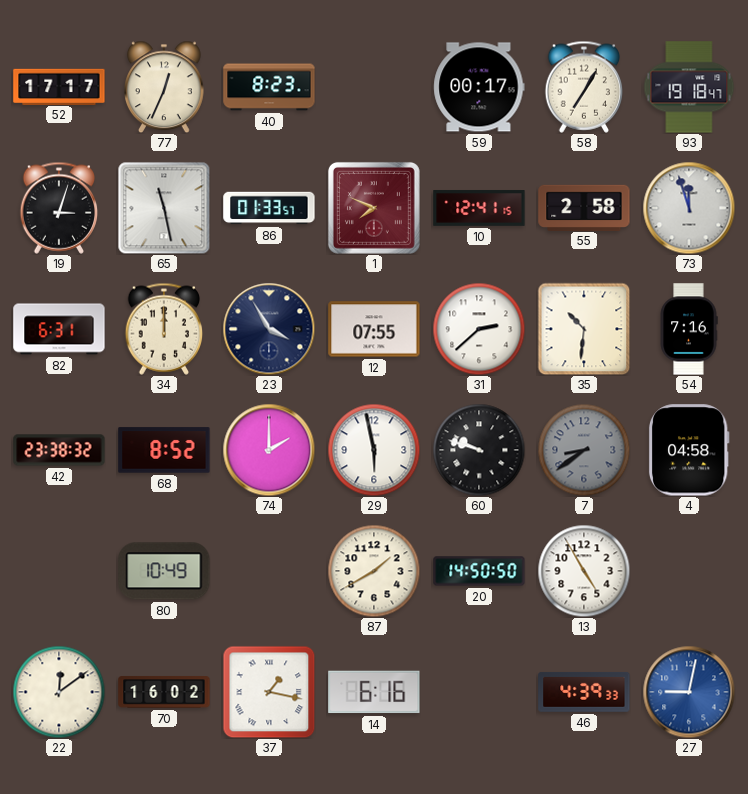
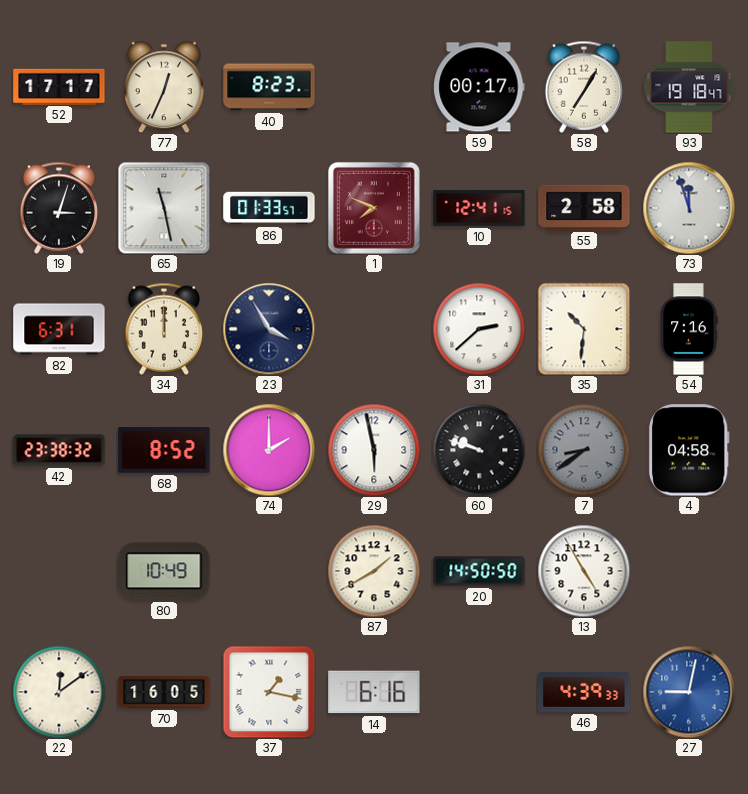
12: 07:55 -> none (374, 329)
70: 16:02 -> 16:05 (164, 692)
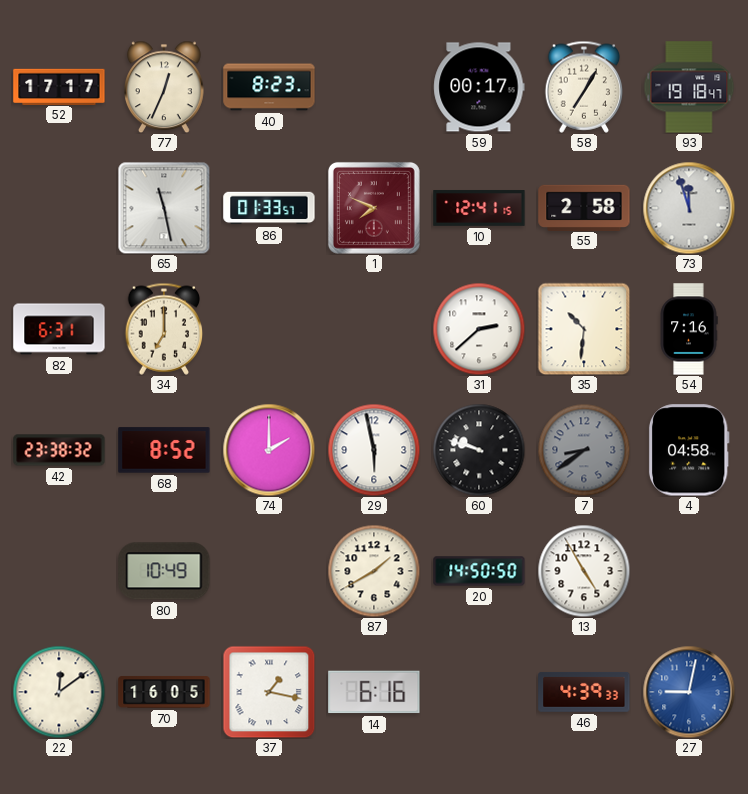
19: 3:03 -> none (59, 208)
34: 12:00 -> 7:00 (164, 329)
23: 3:55 -> none (269, 329)
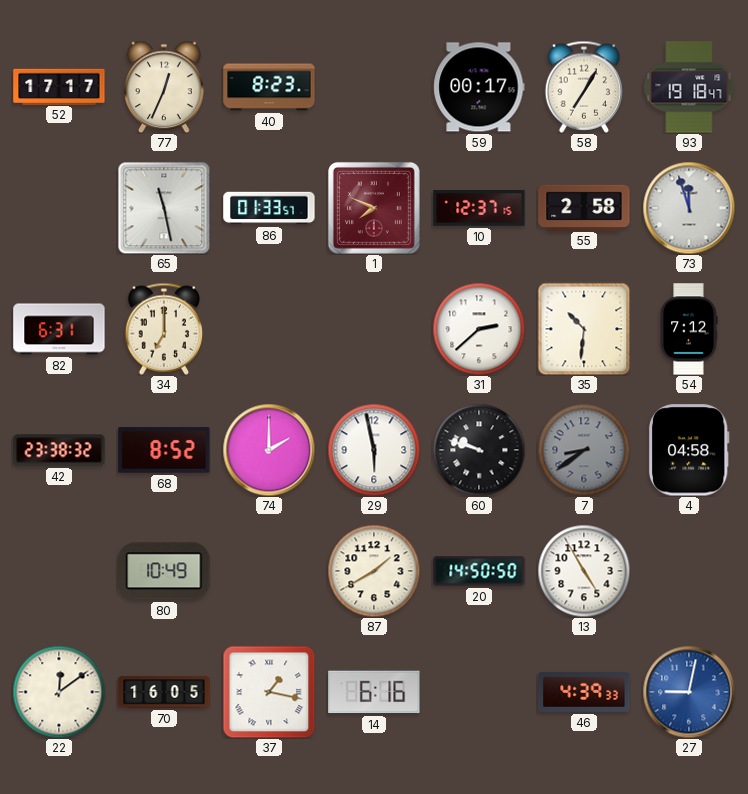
10: 12:41 -> 12:37 (479, 208)
54: 7:16 -> 7:12 (689, 329)
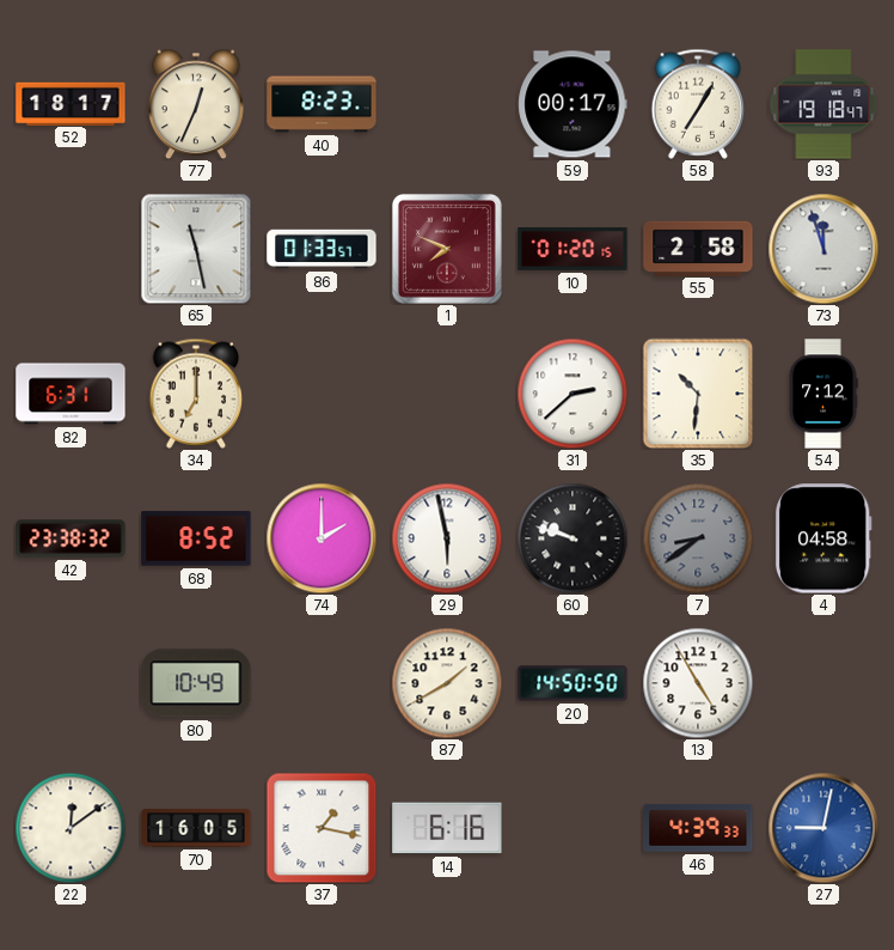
52: 17:17 -> 18:17 (71, 103)
10: 12:37 -> 01:20 (572, 249)
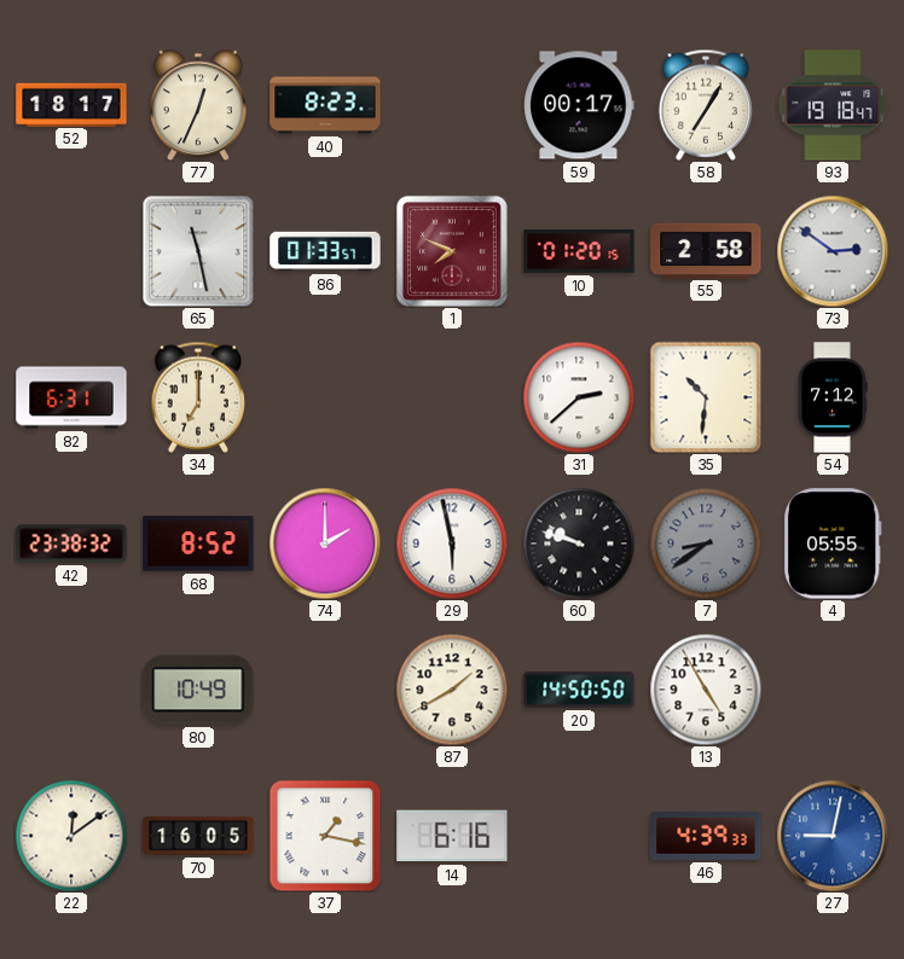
73: 11:57 -> 2:51 (833, 251)
4: 04:58 -> 05:55 (833, 544)
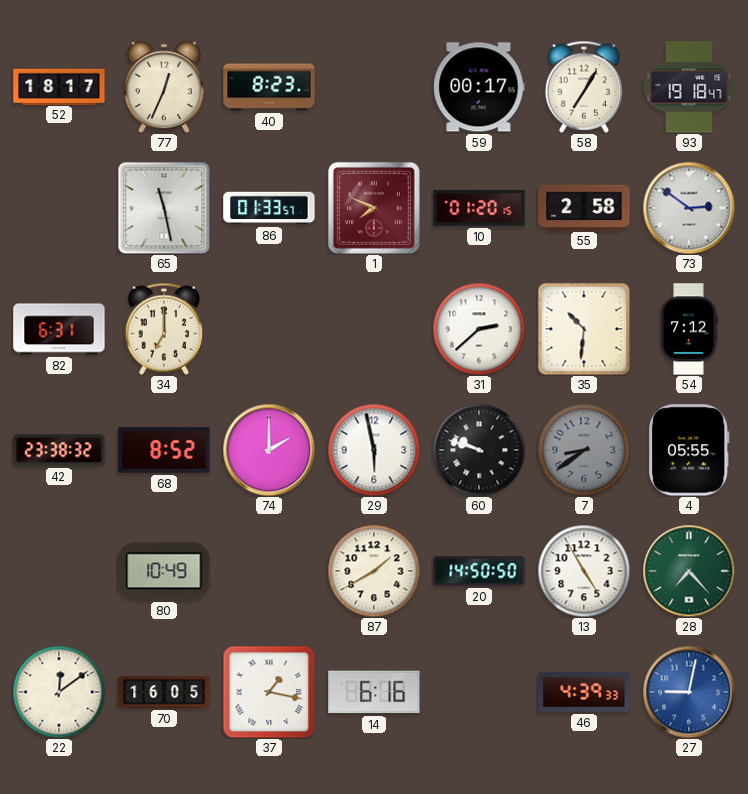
28: none -> 7:23 (689, 571)
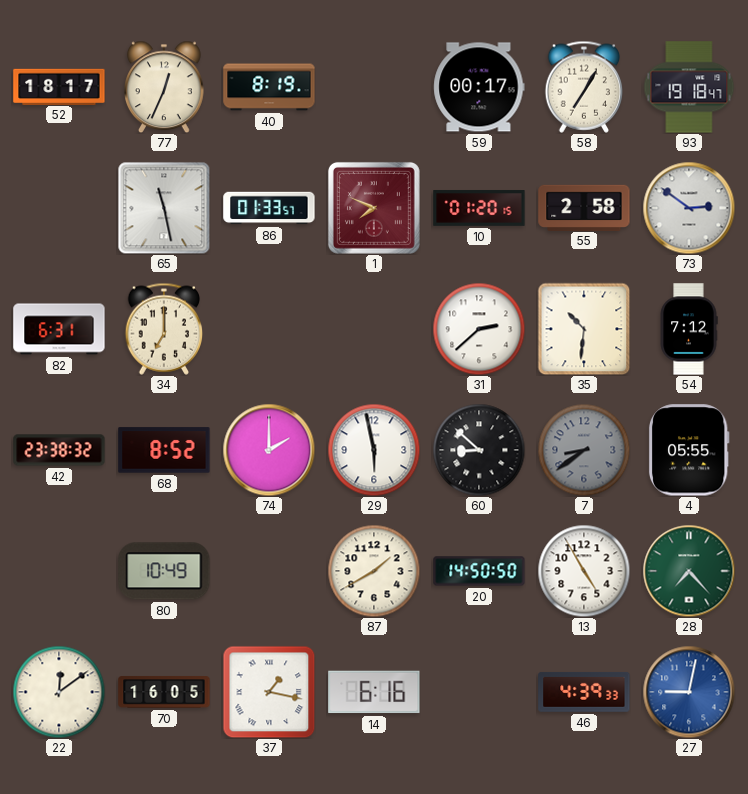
40: 8:23 -> 8:19 (269, 87)
60: 9:48 -> 8:52 (479, 450)
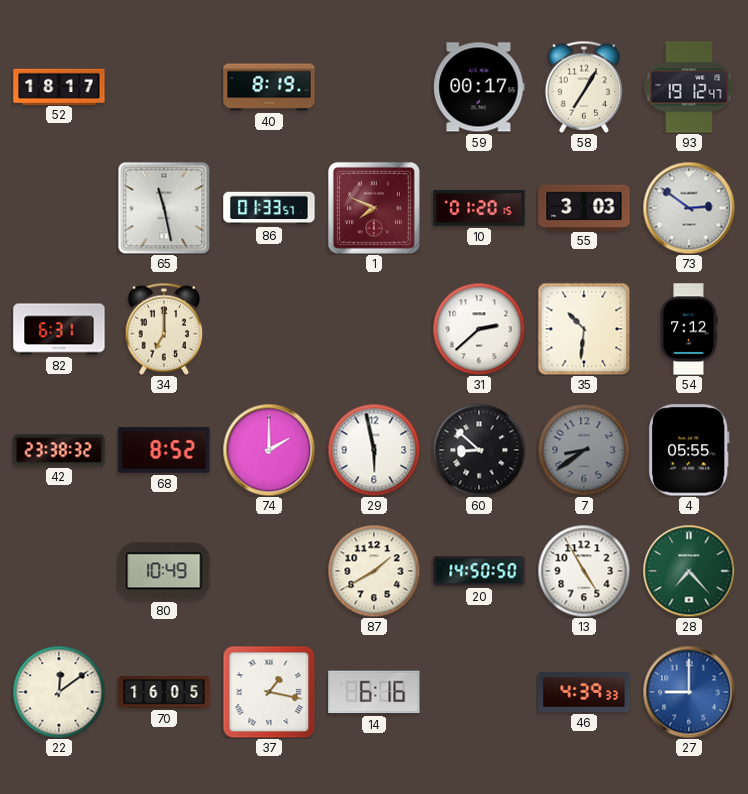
77: 12:34 -> none (165, 87)
93: 19:18 -> 19:12 (689, 87)
55: 2:58 -> 3:03 (584, 207)
27: 9:02 -> 9:00 (689, 692)
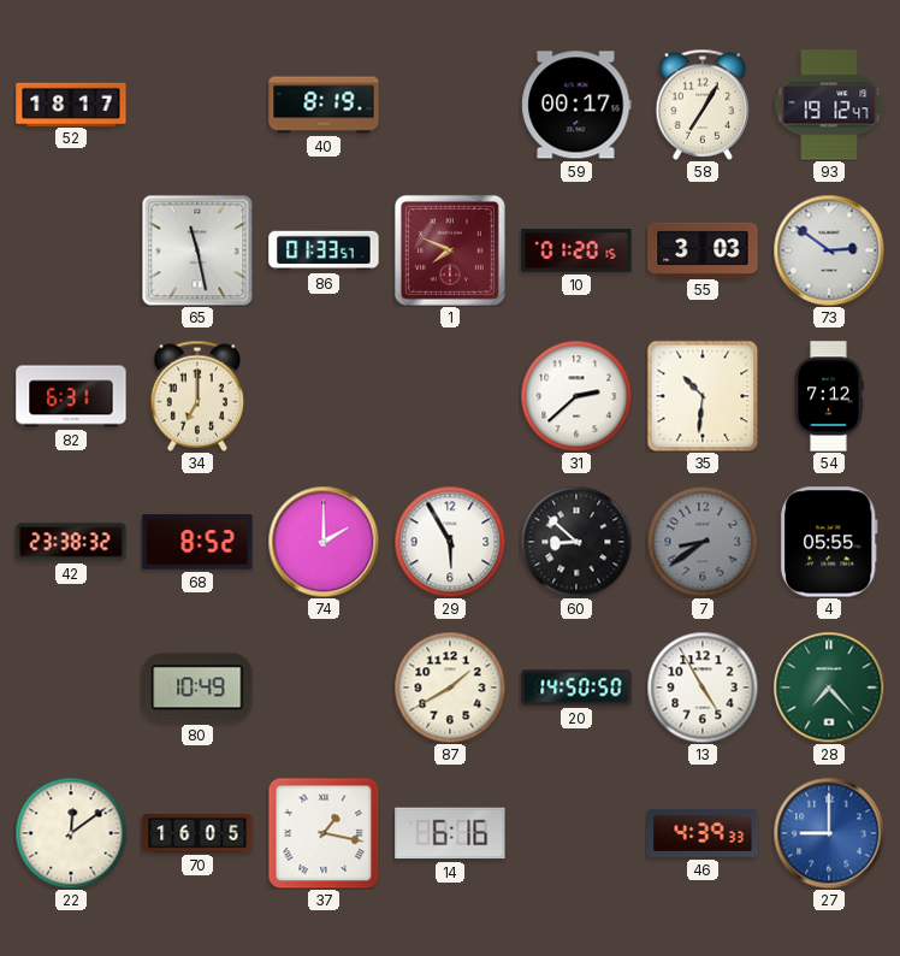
29: 5:58 -> 5:55 (450, 542)
